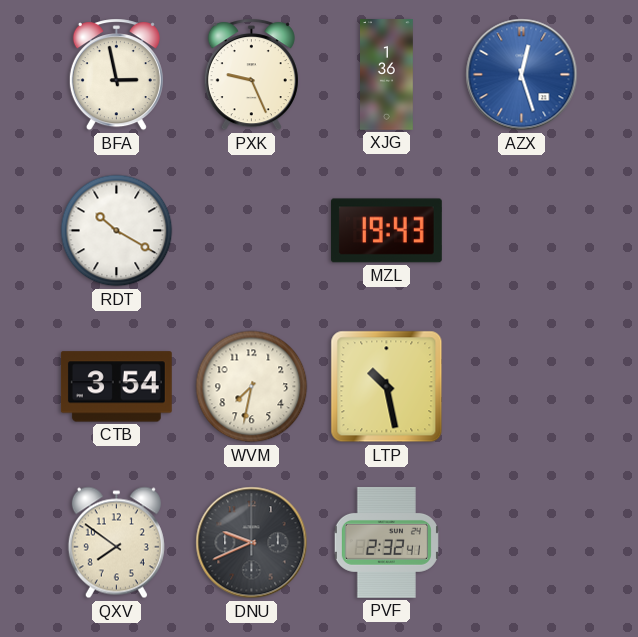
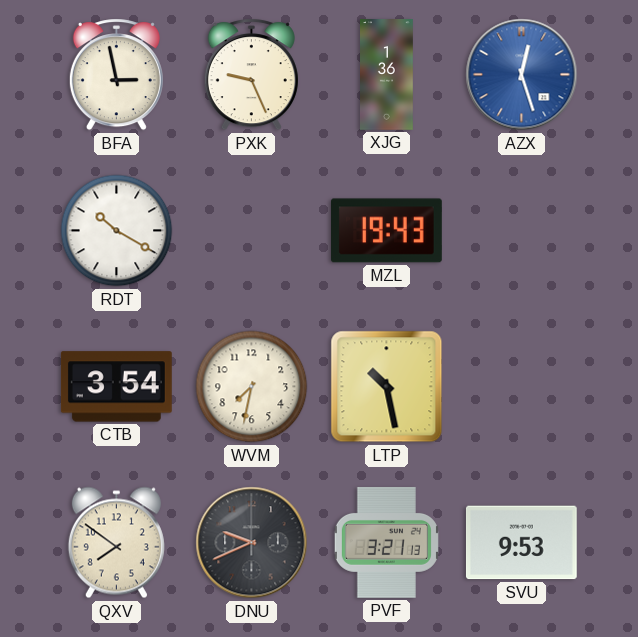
PVF: 2:32 -> 3:21 (386, 543)
SVU: none -> 9:53 (521, 543)
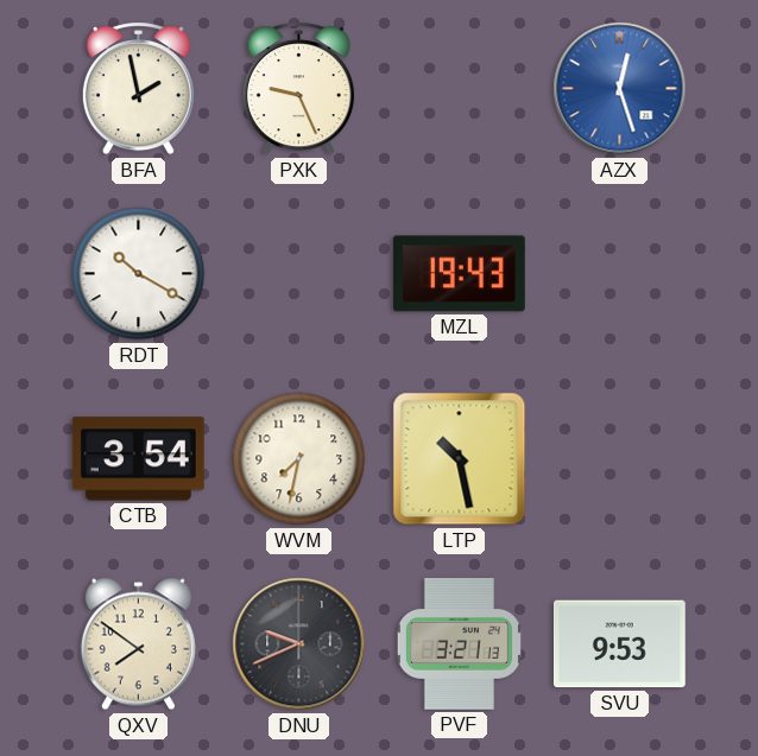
BFA: 2:58 -> 1:58 (138, 89)
XJG: 1:36 -> none (387, 75)
